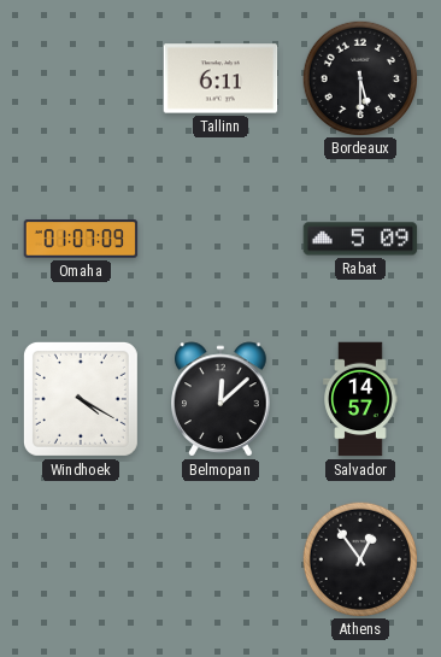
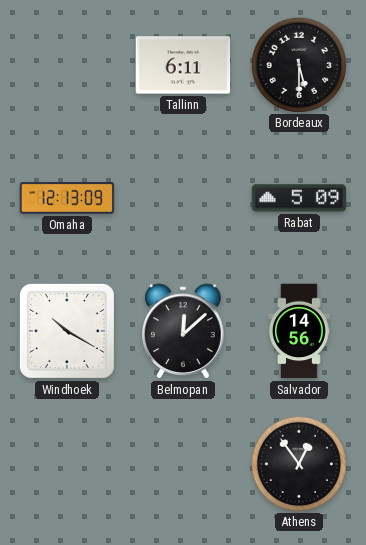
Omaha: 01:07 -> 12:13 (67, 198)
Windhoek: 4:20 -> 10:20 (67, 331)
Salvador: 14:57 -> 14:56 (299, 331)
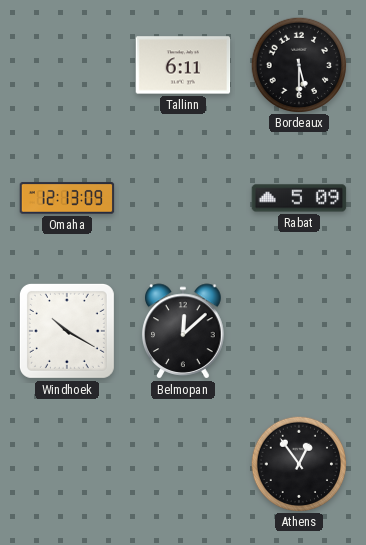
Salvador: 14:56 -> none (299, 331)
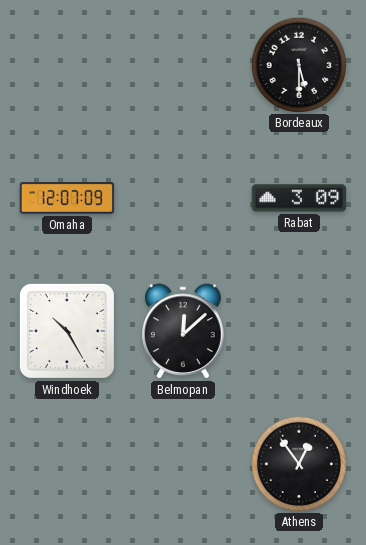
Tallinn: 6:11 -> none (183, 65)
Omaha: 12:13 -> 12:07 (67, 198)
Rabat: 5:09 -> 3:09 (299, 198)
Windhoek: 10:20 -> 10:25 (67, 331)
